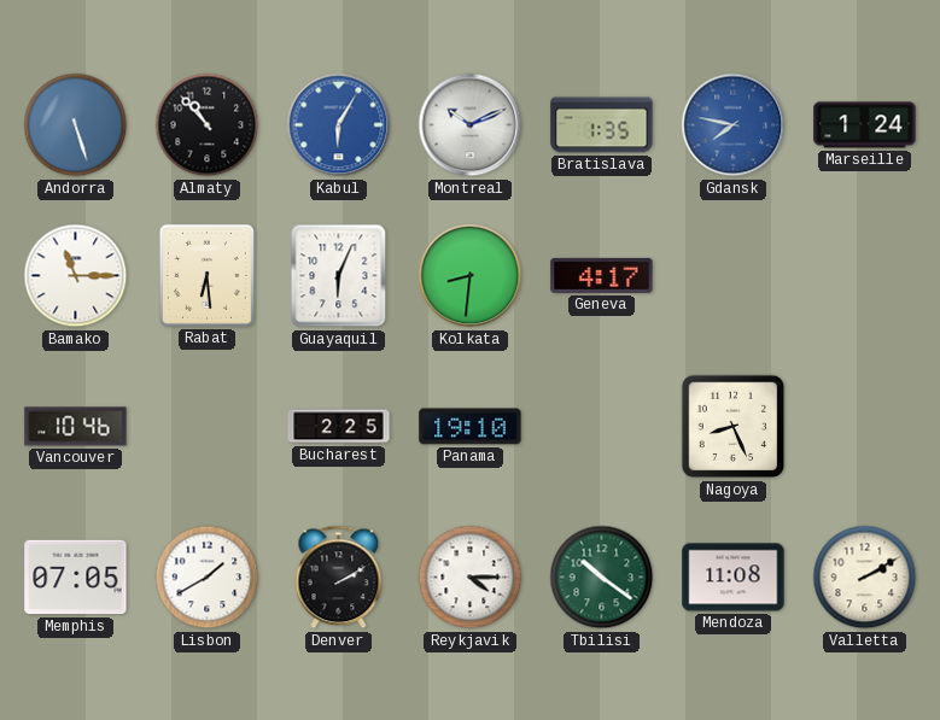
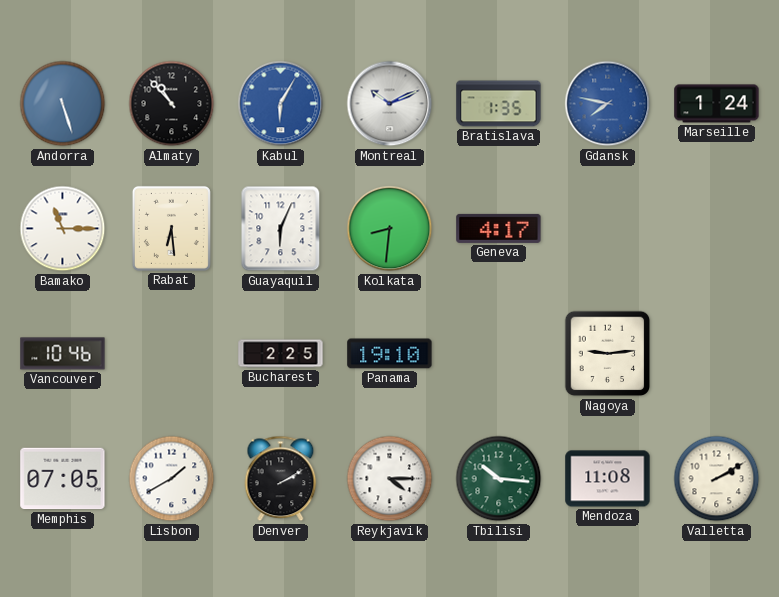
Nagoya: 8:26 -> 9:14 (608, 354)
Tbilisi: 10:21 -> 10:16 (499, 479)
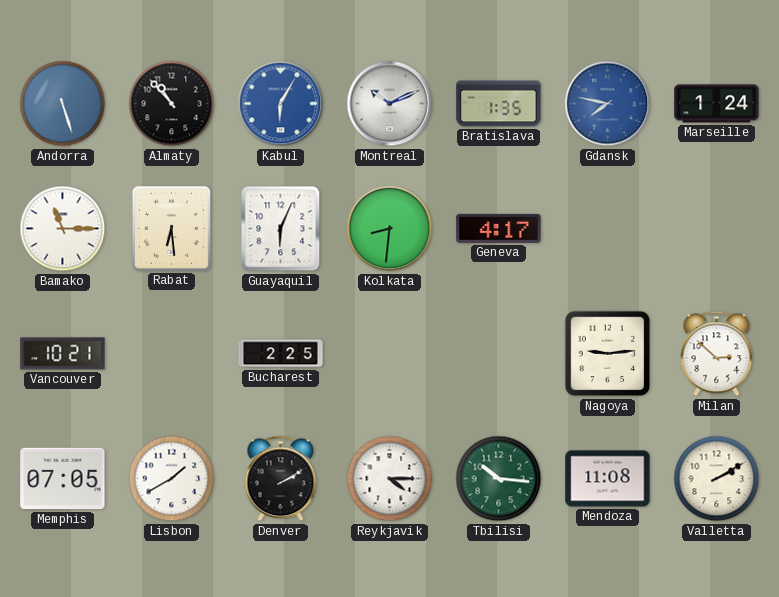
Vancouver: 10:46 -> 10:21 (63, 354)
Panama: 19:10 -> none (390, 354)
Milan: none -> 2:52 (717, 354)
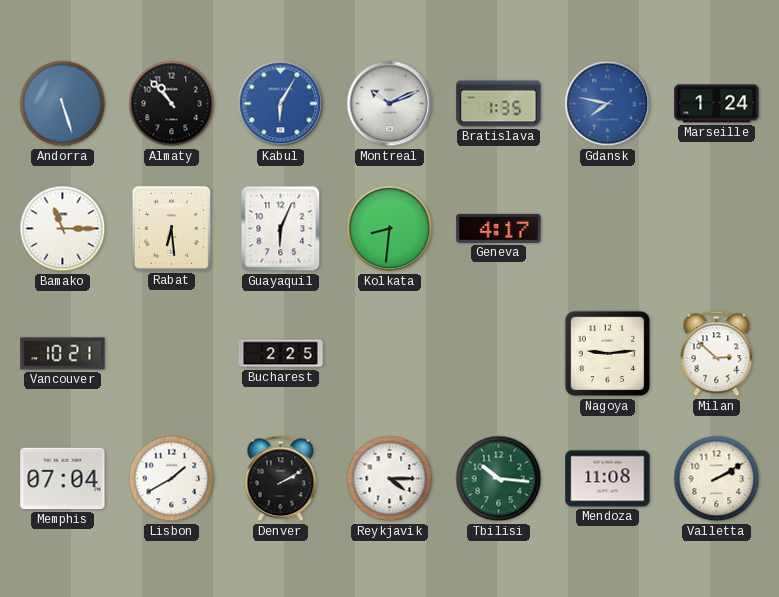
Memphis: 07:05 -> 07:04 (63, 479)
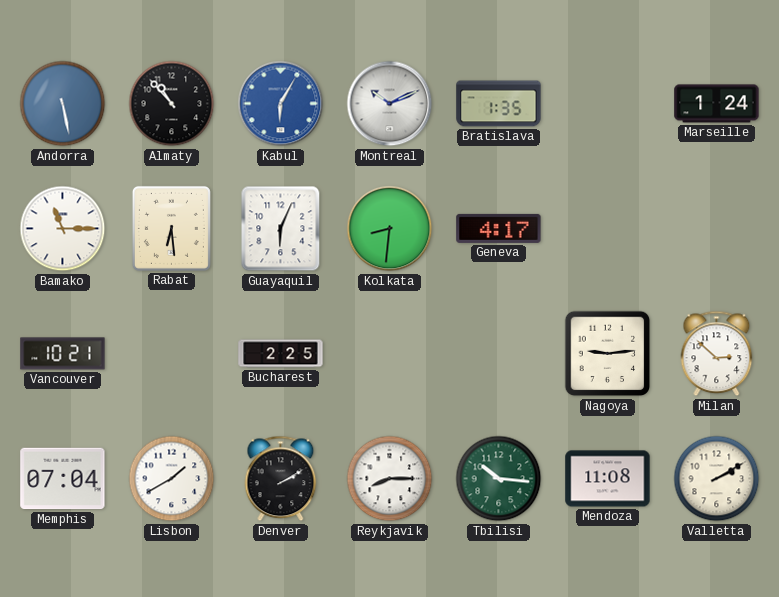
Andorra: 5:27 -> 5:28 (63, 104)
Gdansk: 7:47 -> none (608, 104)
Reykjavik: 4:15 -> 8:15 (390, 479)
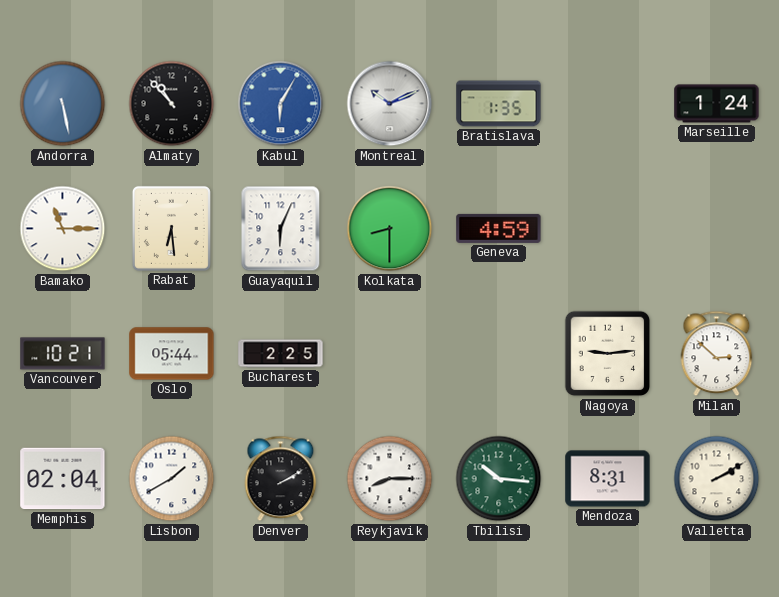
Kolkata: 8:31 -> 8:30 (390, 229)
Geneva: 4:17 -> 4:59 (499, 228)
Oslo: none -> 05:44 (172, 354)
Memphis: 07:04 -> 02:04 (63, 479)
Mendoza: 11:08 -> 8:31 (608, 479)
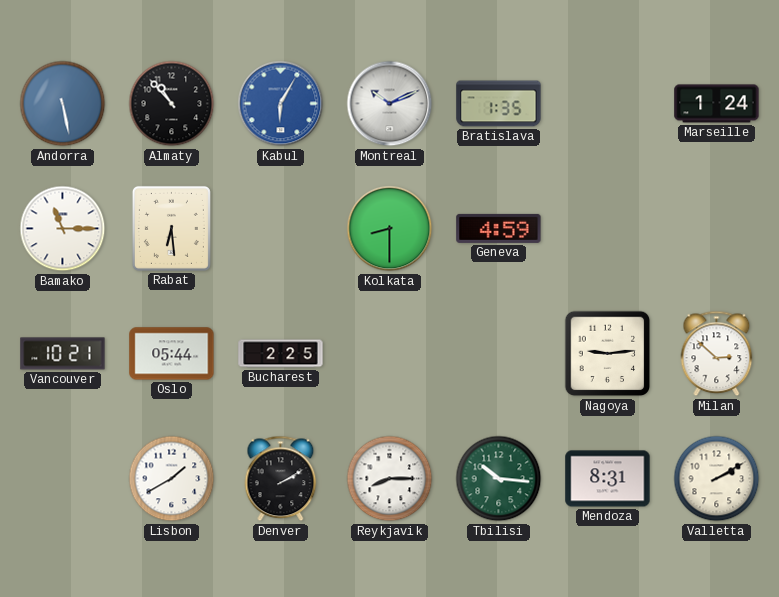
Guayaquil: 6:04 -> none (281, 229)
Memphis: 02:04 -> none (63, 479)
